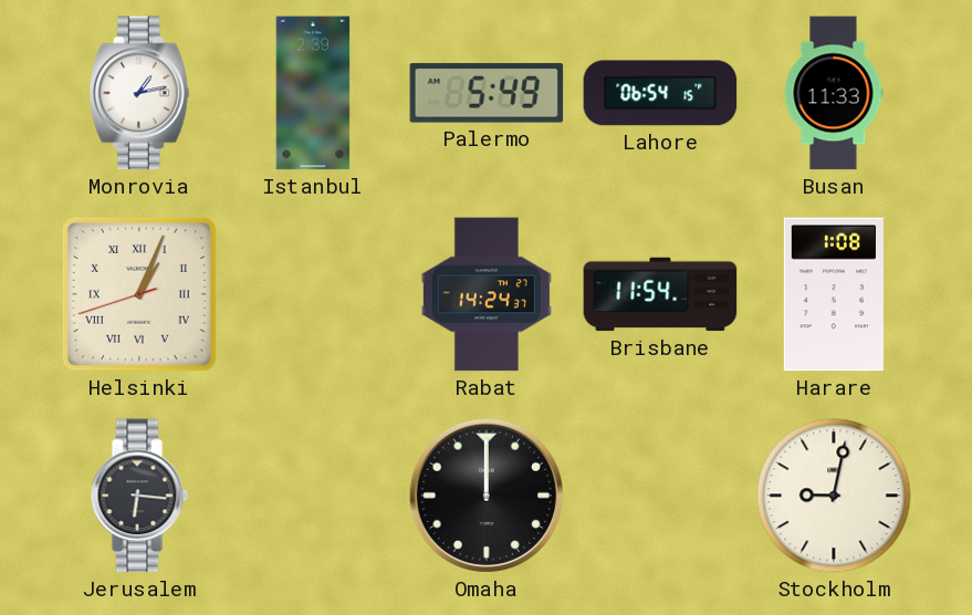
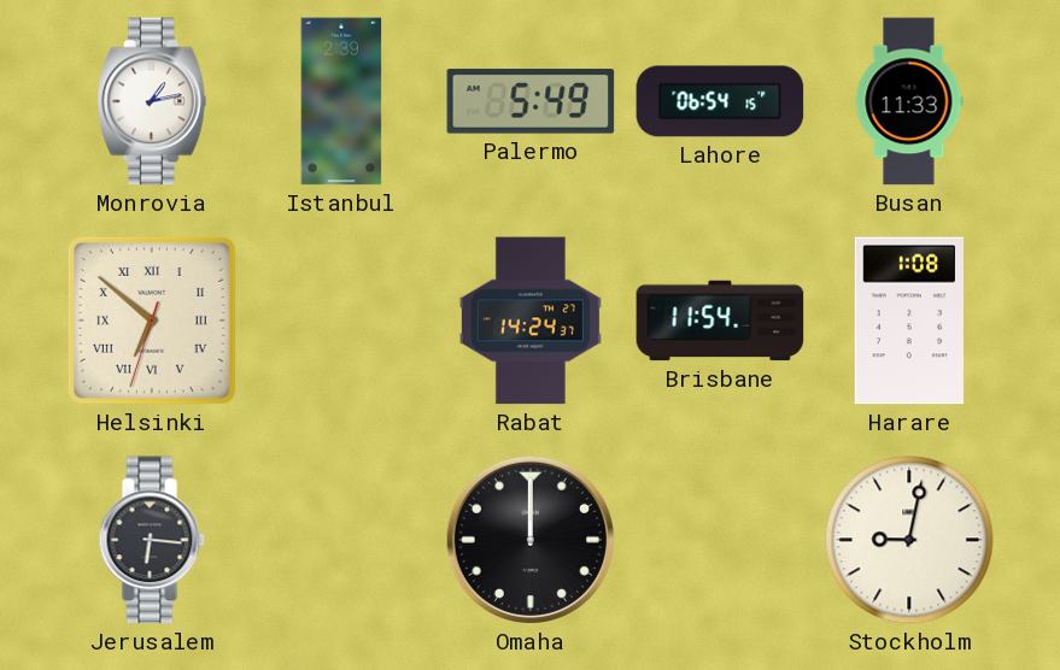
Helsinki: 1:03 -> 6:51 (152, 321)
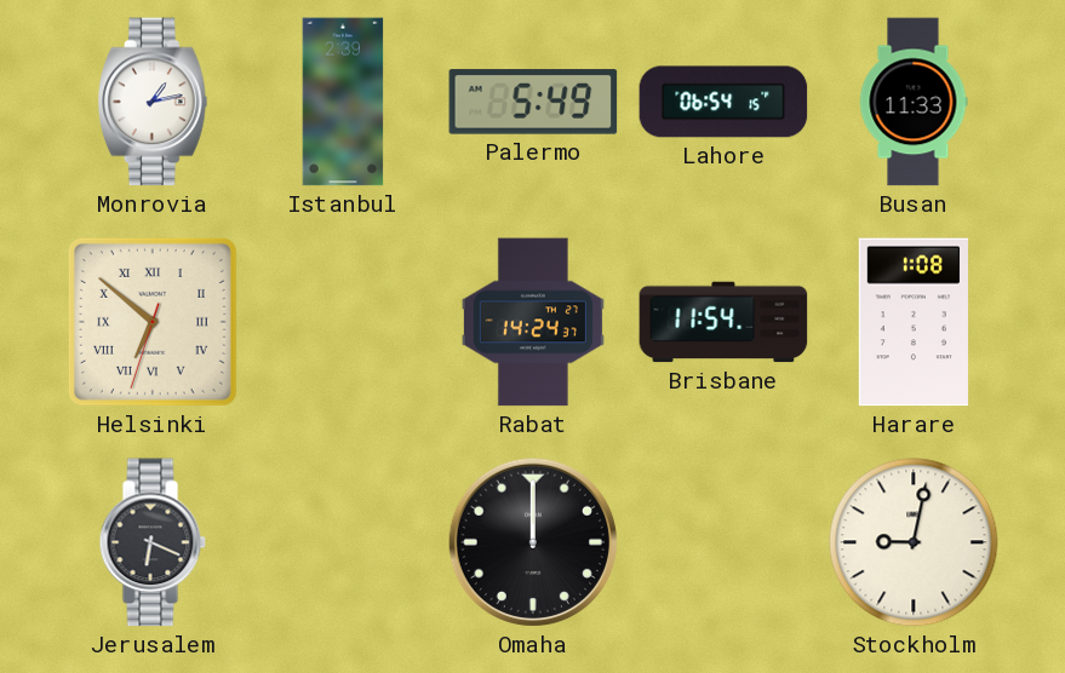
Jerusalem: 6:16 -> 6:19 (153, 542)
